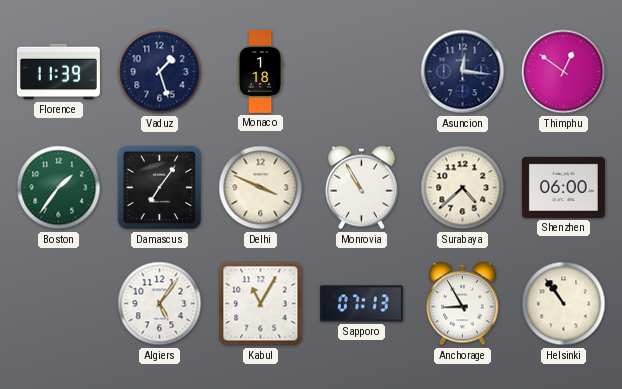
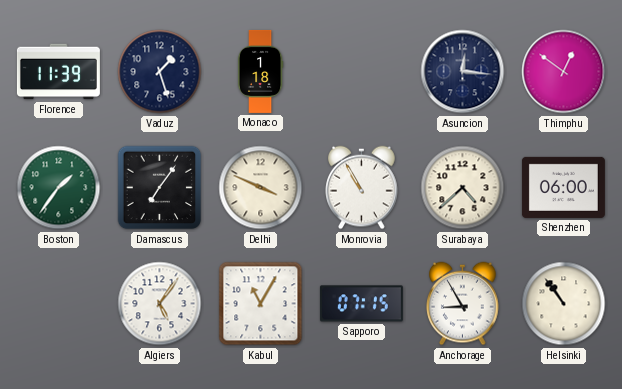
Sapporo: 07:13 -> 07:15 (361, 304)
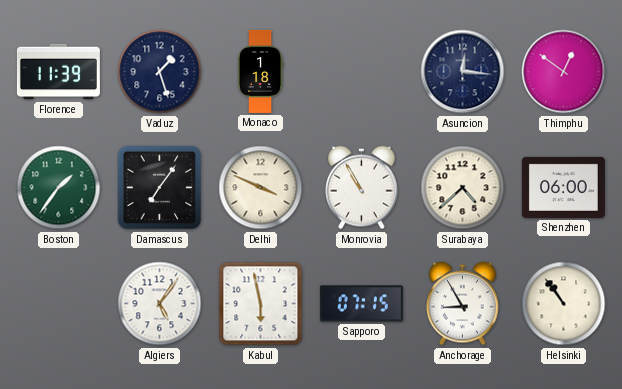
Kabul: 11:05 -> 5:58 (261, 304)
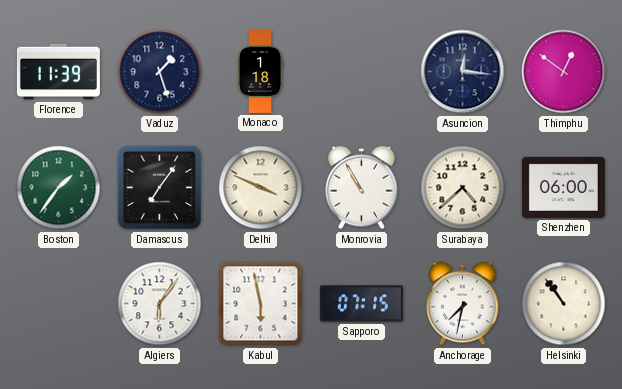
Algiers: 5:06 -> 6:06 (160, 304)
Anchorage: 8:55 -> 7:32 (463, 304)
